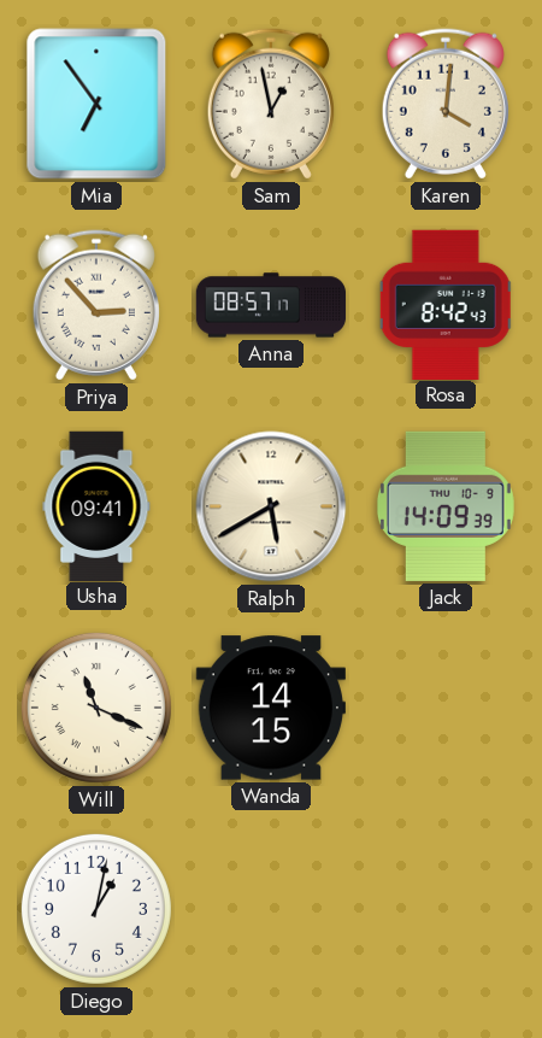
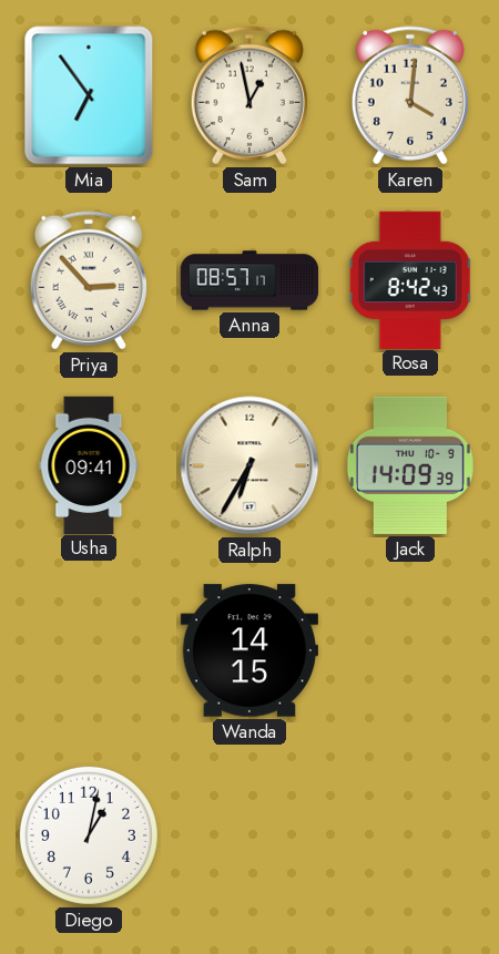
Ralph: 5:40 -> 6:35 (249, 465)
Will: 11:19 -> none (96, 708)
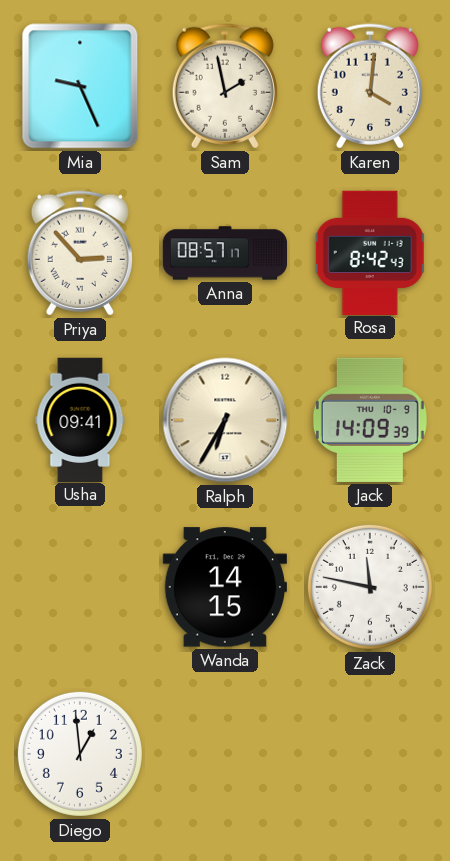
Mia: 6:54 -> 9:26 (80, 86)
Sam: 12:58 -> 1:58 (225, 86)
Zack: none -> 11:47 (370, 587)
Diego: 1:02 -> 12:59 (80, 754)
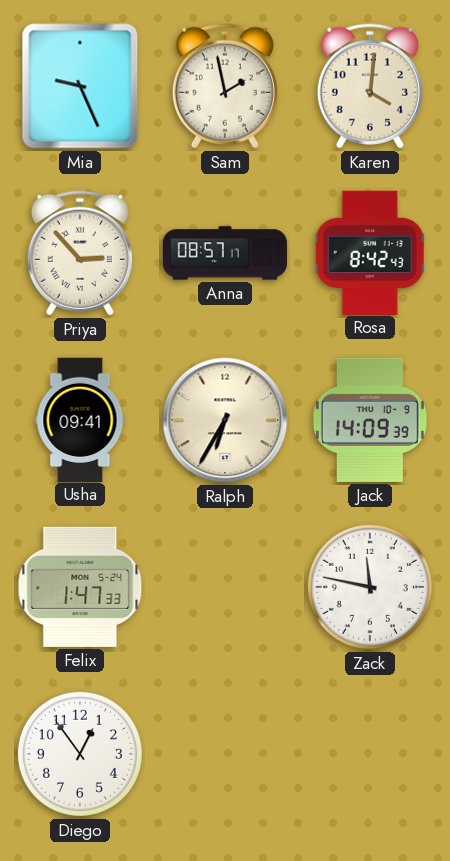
Felix: none -> 1:47 (80, 587)
Wanda: 14:15 -> none (225, 587)
Diego: 12:59 -> 12:54 (80, 754)
